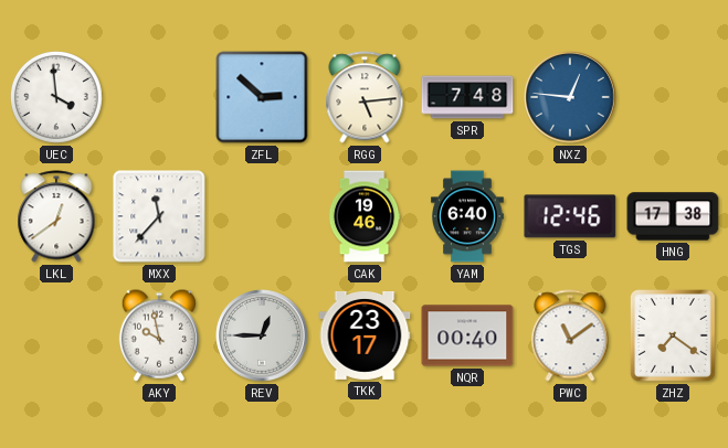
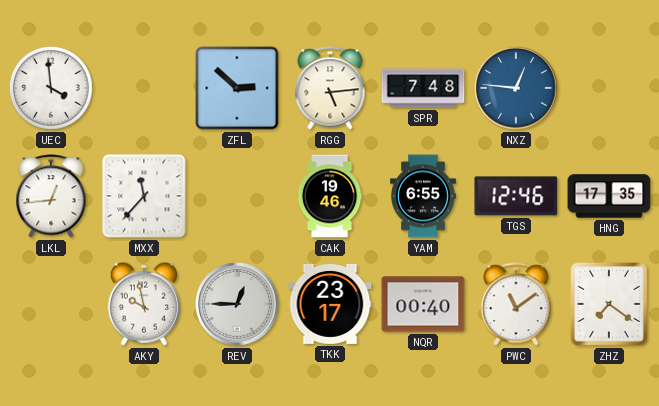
LKL: 12:39 -> 12:44 (51, 196)
YAM: 6:40 -> 6:55 (424, 196)
HNG: 17:38 -> 17:35 (609, 196)
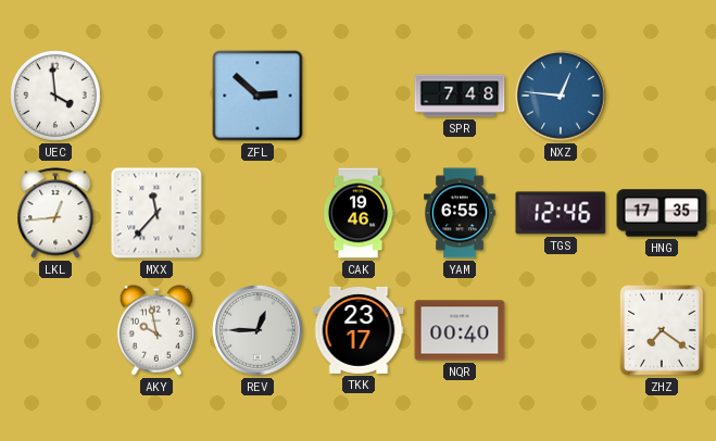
RGG: 5:14 -> none (330, 88)
PWC: 11:09 -> none (516, 304)
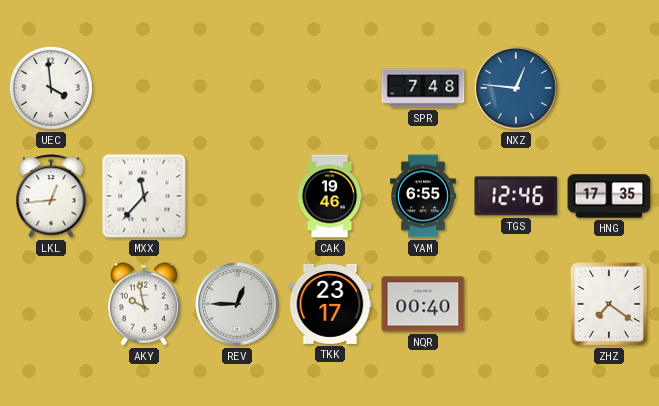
ZFL: 2:52 -> none (257, 96)
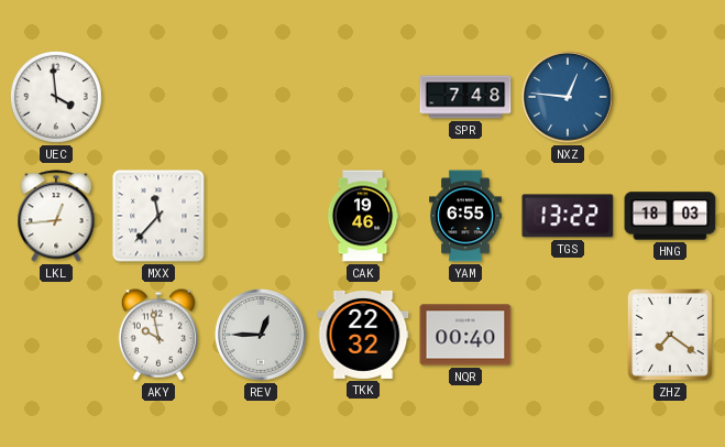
TGS: 12:46 -> 13:22 (568, 216)
HNG: 17:35 -> 18:03 (670, 216)
TKK: 23:17 -> 22:32 (363, 335)
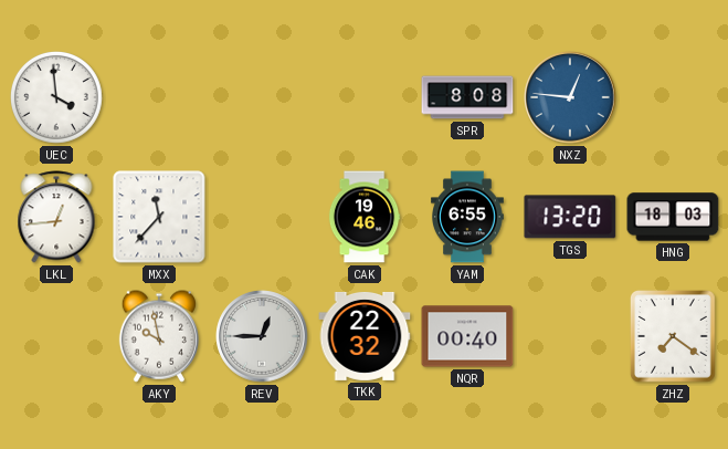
SPR: 7:48 -> 8:08 (467, 97)
TGS: 13:22 -> 13:20 (570, 217)
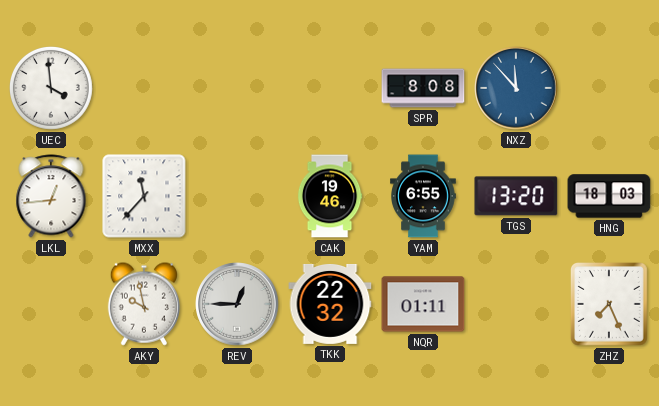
NXZ: 12:46 -> 11:53 (516, 88)
NQR: 00:40 -> 01:11 (423, 304)
ZHZ: 7:21 -> 7:26 (609, 305)
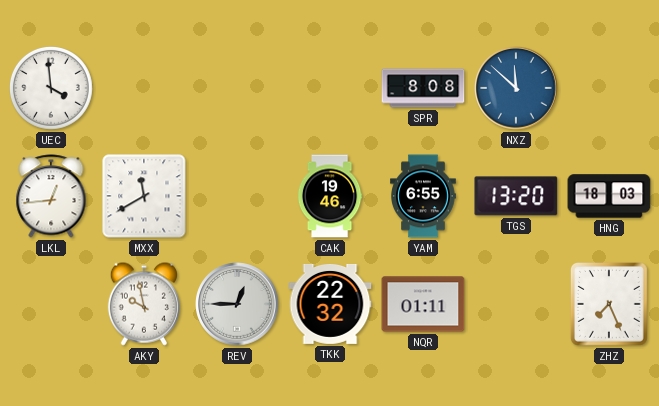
NXZ: 11:53 -> 11:52 (516, 88)
MXX: 11:37 -> 11:40 (144, 196)
